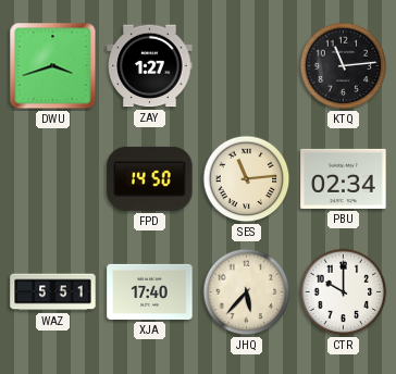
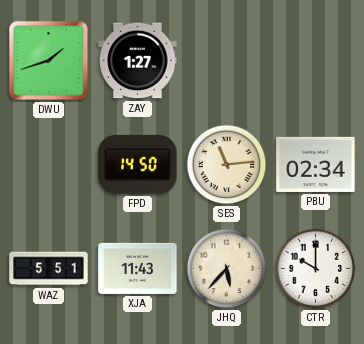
DWU: 3:42 -> 1:42 (49, 61)
KTQ: 11:14 -> none (344, 66)
XJA: 17:40 -> 11:43 (138, 268)
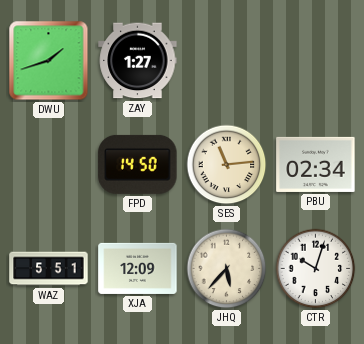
XJA: 11:43 -> 12:09 (138, 268)
CTR: 10:00 -> 10:03 (316, 269)
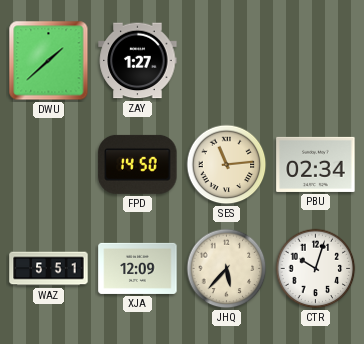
DWU: 1:42 -> 1:38 (49, 61)
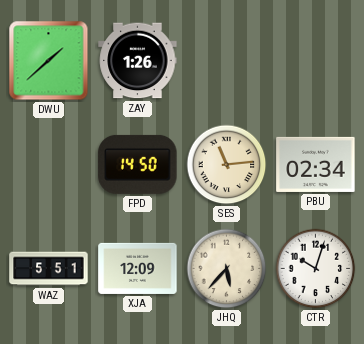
ZAY: 1:27 -> 1:26 (138, 61)
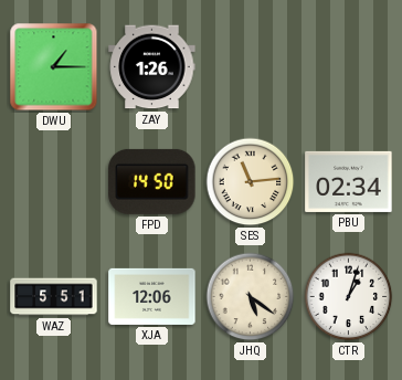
DWU: 1:38 -> 1:15 (54, 67)
XJA: 12:09 -> 12:06 (152, 296)
JHQ: 5:37 -> 5:21 (251, 297)
CTR: 10:03 -> 1:03 (349, 297)
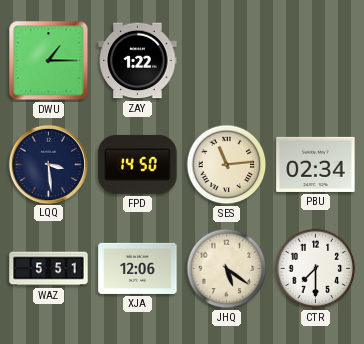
ZAY: 1:26 -> 1:22 (138, 61)
LQQ: none -> 3:29 (48, 164)
CTR: 1:03 -> 7:30 (316, 269)
